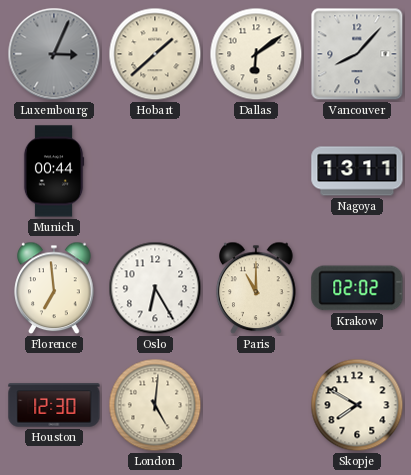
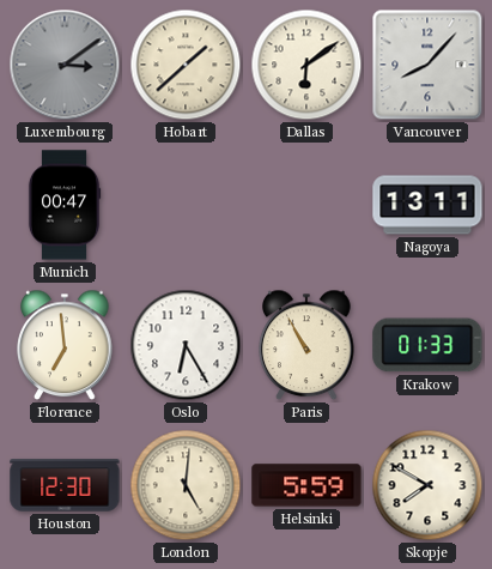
Luxembourg: 3:04 -> 3:09 (65, 65)
Munich: 00:44 -> 00:47 (65, 205)
Paris: 11:00 -> 10:55 (306, 345)
Krakow: 02:02 -> 01:33 (427, 345)
Helsinki: none -> 5:59 (306, 485)
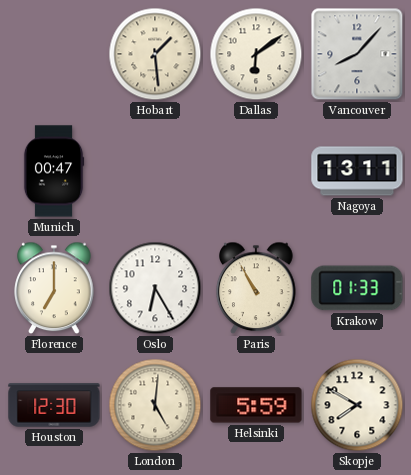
Luxembourg: 3:09 -> none (65, 65)
Hobart: 1:38 -> 1:29 (155, 54)
Florence: 6:59 -> 7:00 (54, 288)
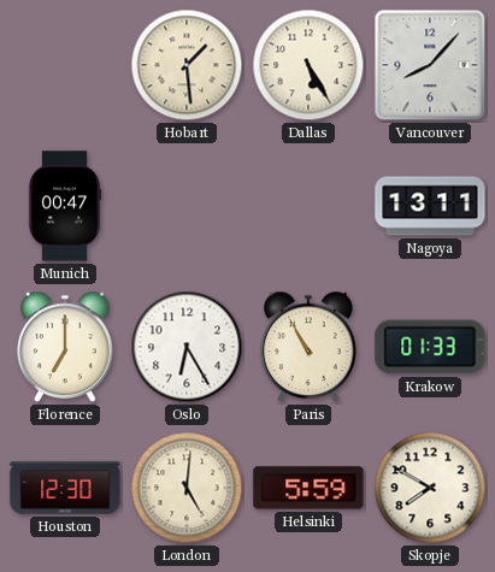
Dallas: 6:09 -> 5:25 (308, 65)
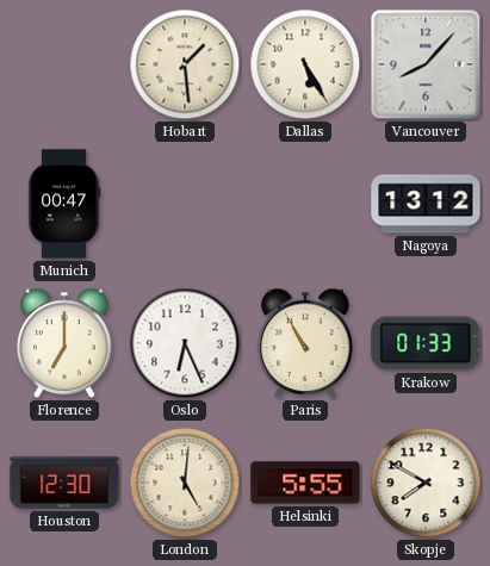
Nagoya: 13:11 -> 13:12 (426, 204)
Oslo: 6:25 -> 6:26 (185, 343)
Helsinki: 5:59 -> 5:55 (305, 483)
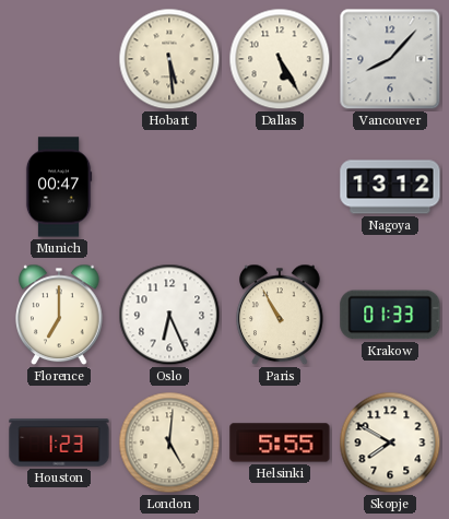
Hobart: 1:29 -> 5:29 (169, 59)
Houston: 12:30 -> 1:23 (59, 443)
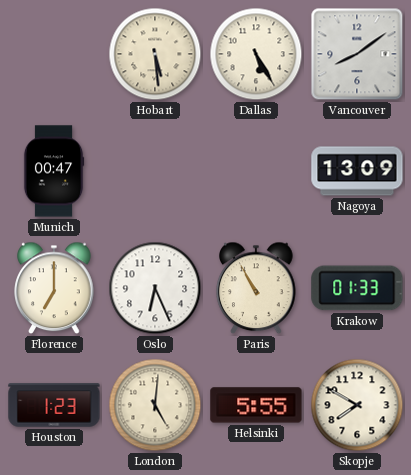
Vancouver: 8:07 -> 8:09 (357, 54)
Nagoya: 13:12 -> 13:09 (357, 171)
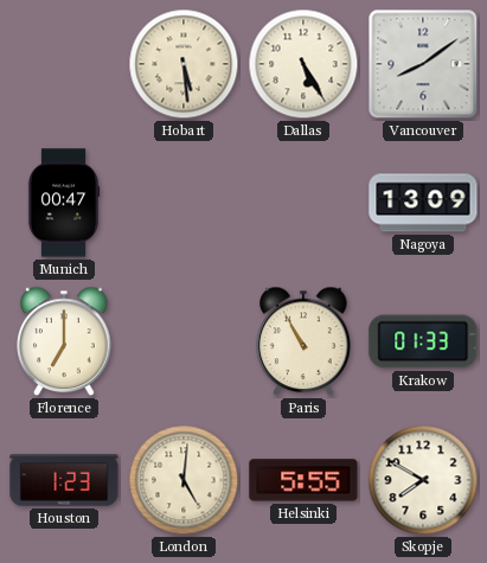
Oslo: 6:26 -> none (155, 288)
